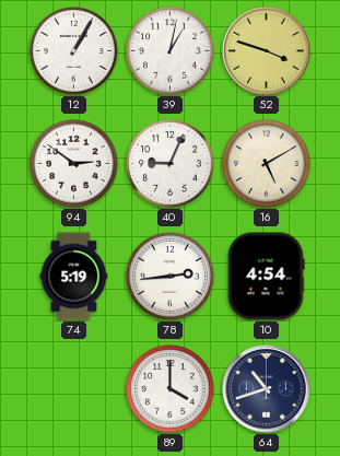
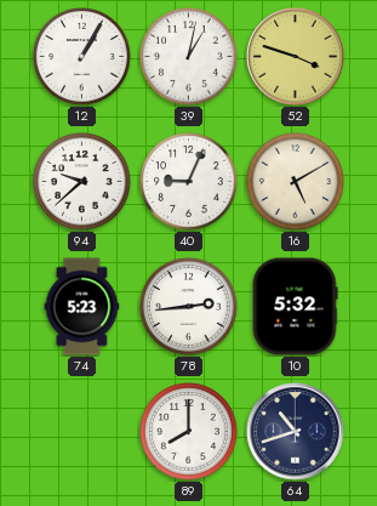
94: 2:51 -> 9:38 (82, 182)
74: 5:19 -> 5:23 (82, 307)
10: 4:54 -> 5:32 (295, 307)
89: 4:00 -> 8:00 (189, 432)
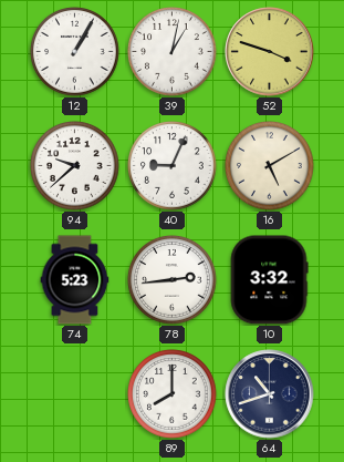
10: 5:32 -> 3:32 (269, 280)
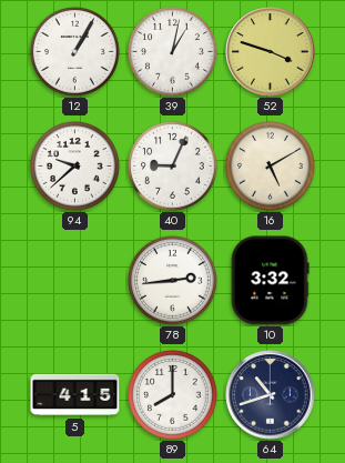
74: 5:23 -> none (75, 280)
5: none -> 4:15 (75, 395)
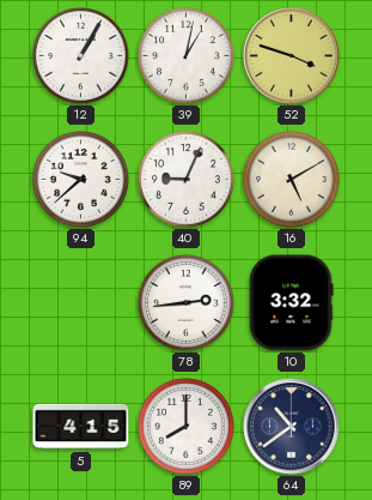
64: 10:42 -> 10:39 (292, 427)
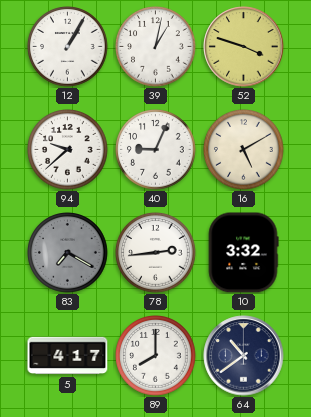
83: none -> 7:20 (68, 253)
5: 4:15 -> 4:17 (68, 356)
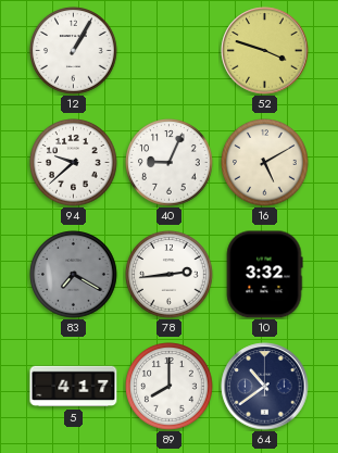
39: 1:02 -> none (156, 47)
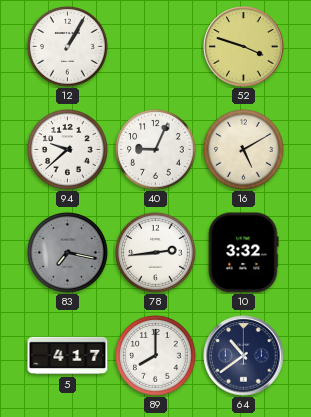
83: 7:20 -> 7:17 (68, 253)
